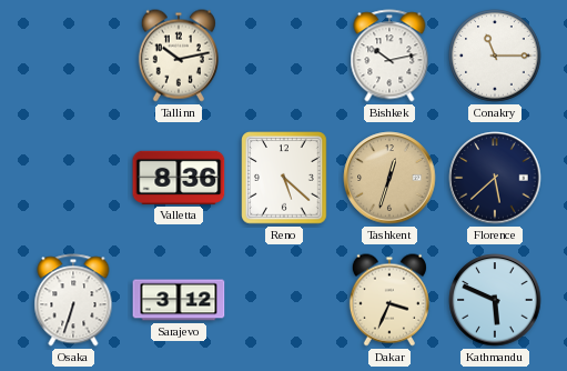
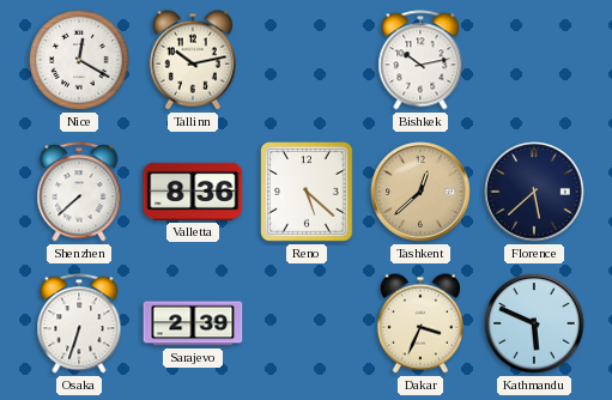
Nice: none -> 12:20 (79, 60)
Conakry: 11:15 -> none (495, 56)
Shenzhen: none -> 7:38 (79, 192)
Tashkent: 12:33 -> 12:38 (420, 192)
Sarajevo: 3:12 -> 2:39 (193, 323)
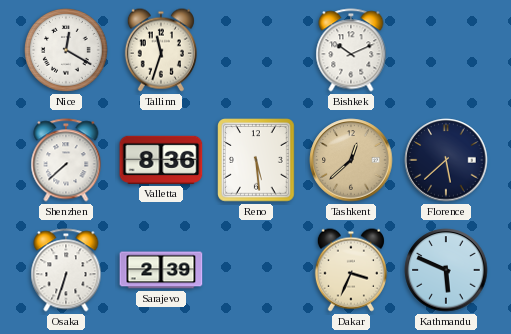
Tallinn: 10:13 -> 11:33 (161, 50)
Bishkek: 10:13 -> 10:11 (351, 50)
Reno: 5:22 -> 5:29 (256, 160)
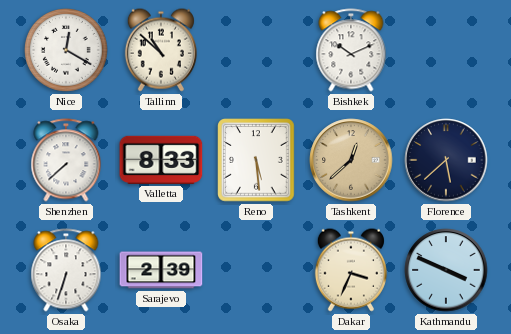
Tallinn: 11:33 -> 10:52 (161, 50)
Valletta: 8:36 -> 8:33 (161, 160)
Kathmandu: 5:49 -> 3:49 (446, 270)
